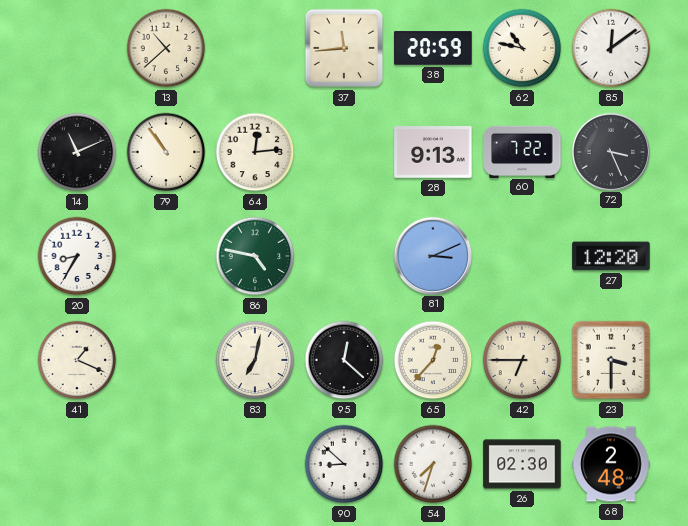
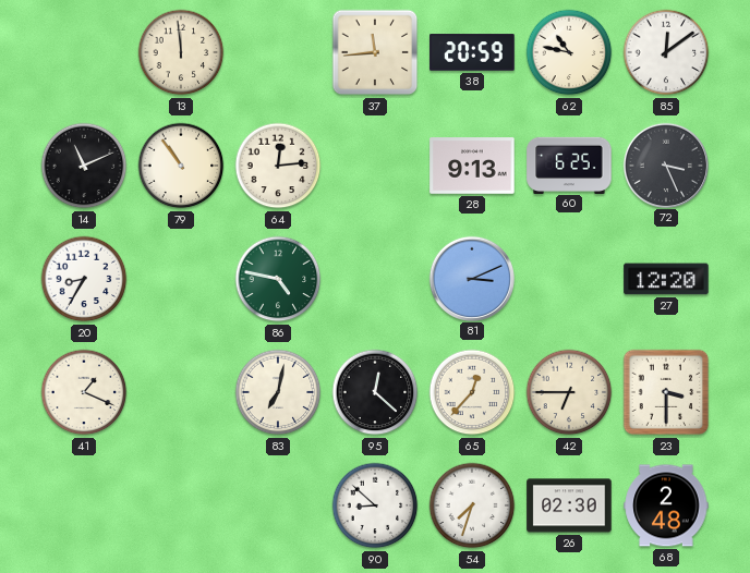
13: 10:38 -> 11:59 (181, 52)
60: 7:22 -> 6:25 (569, 164)
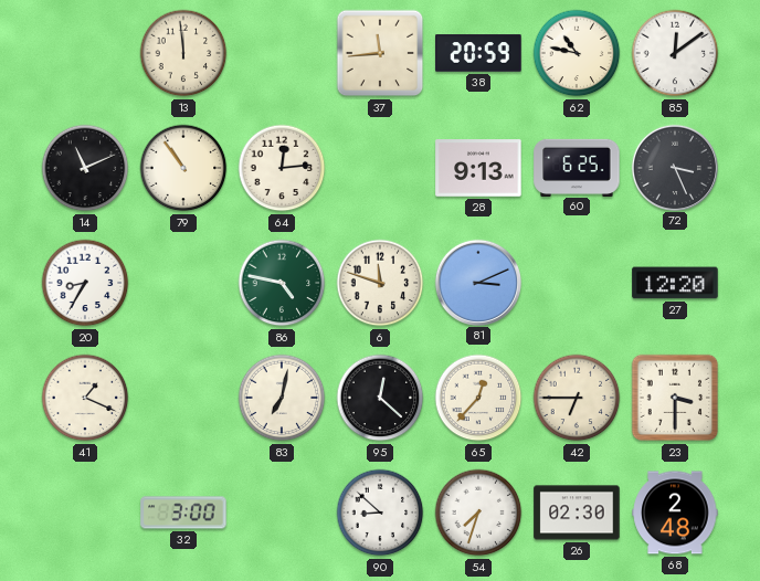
6: none -> 11:48 (380, 283)
32: none -> 3:00 (183, 513)
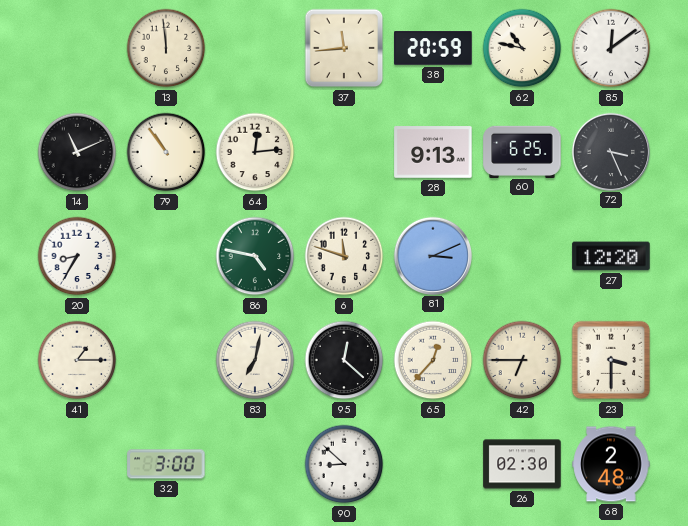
41: 1:19 -> 1:15 (77, 360)
54: 7:33 -> none (478, 513)
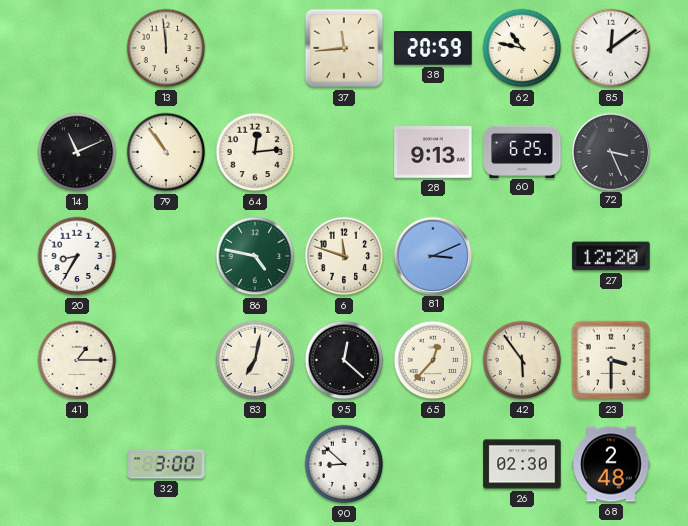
42: 6:45 -> 5:54 (522, 360)
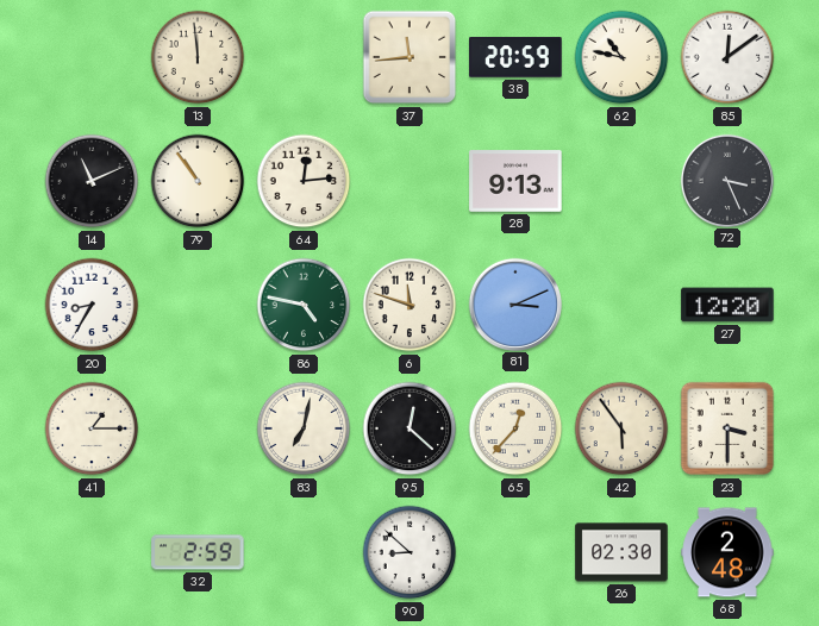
60: 6:25 -> none (522, 151)
32: 3:00 -> 2:59 (198, 552)
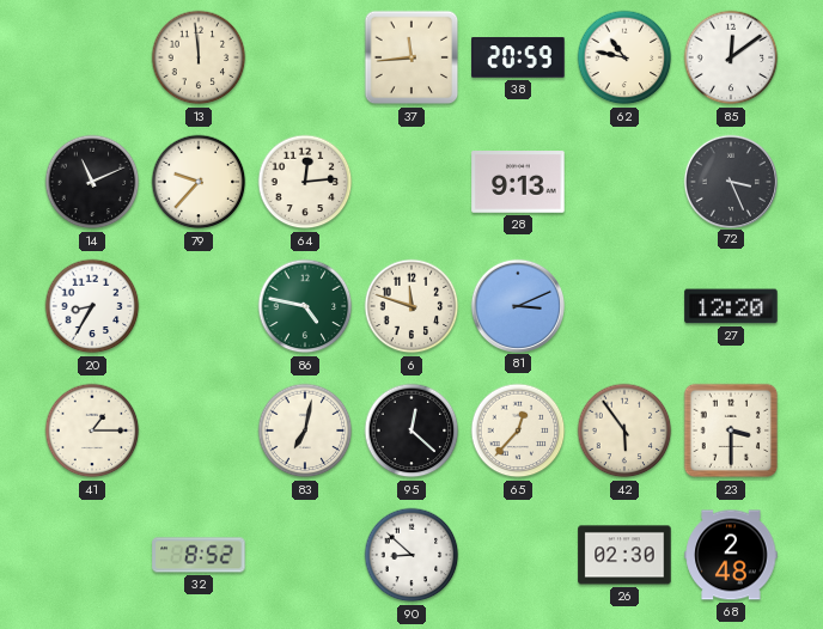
79: 10:54 -> 9:37 (199, 182)
32: 2:59 -> 8:52 (199, 555)
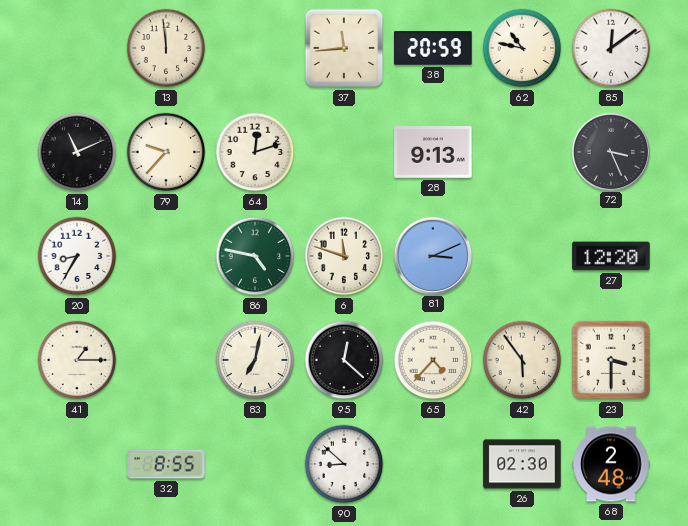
64: 12:14 -> 12:12 (255, 152)
65: 12:37 -> 4:37 (433, 360)
32: 8:52 -> 8:55 (166, 464)
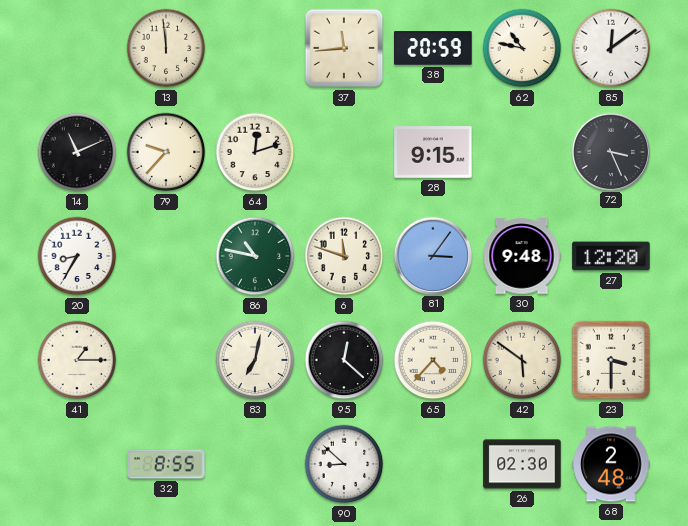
28: 9:13 -> 9:15 (433, 152)
86: 4:47 -> 10:47 (255, 256)
81: 3:11 -> 3:06 (432, 255)
30: none -> 9:48 (522, 256)
42: 5:54 -> 5:51 (522, 360)
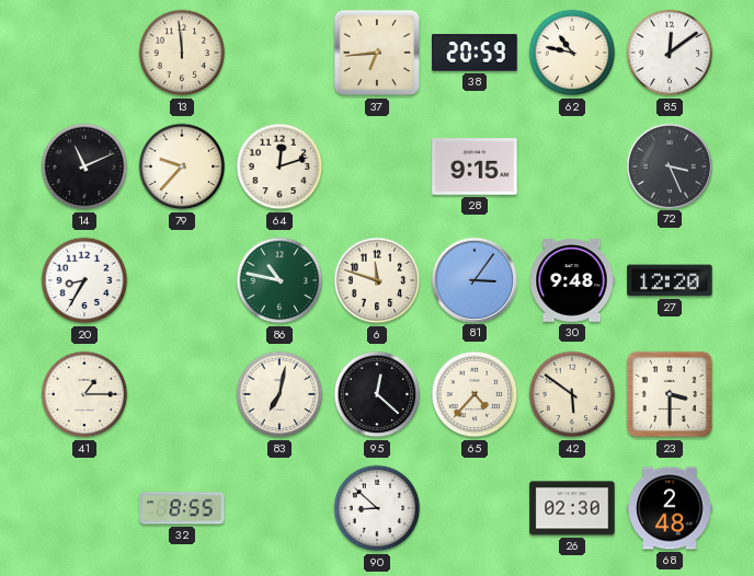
37: 11:44 -> 6:44 (377, 53)
